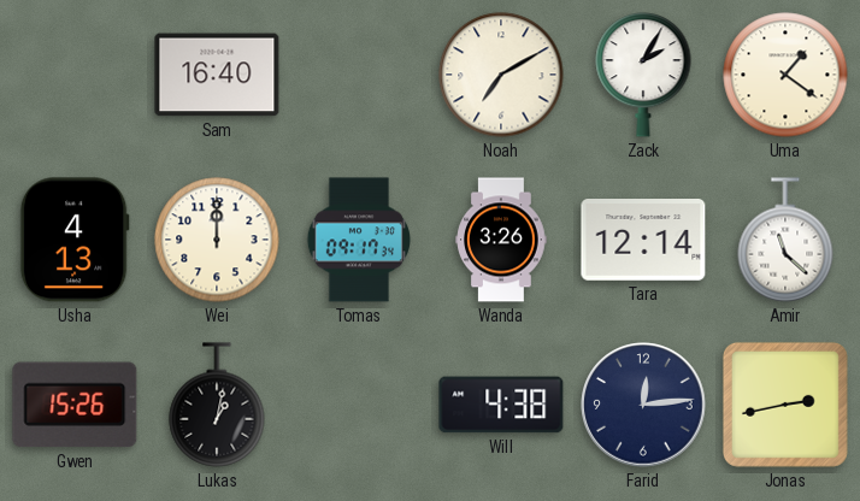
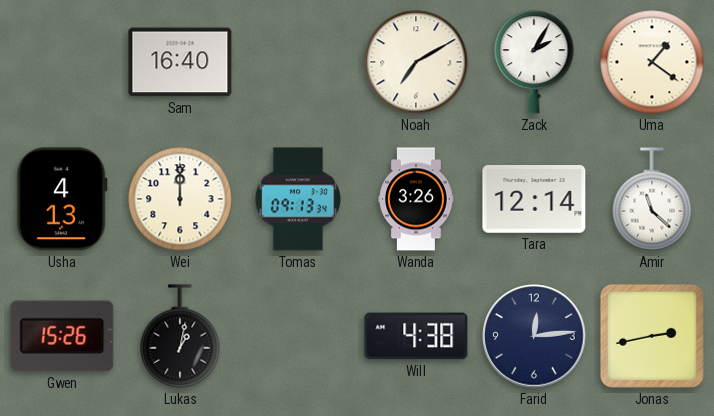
Tomas: 09:17 -> 09:13 (297, 199)
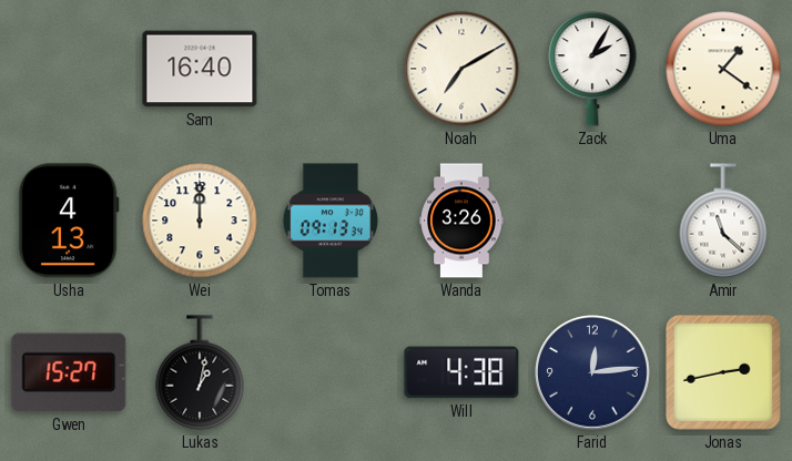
Tara: 12:14 -> none (534, 200)
Gwen: 15:26 -> 15:27 (69, 372)
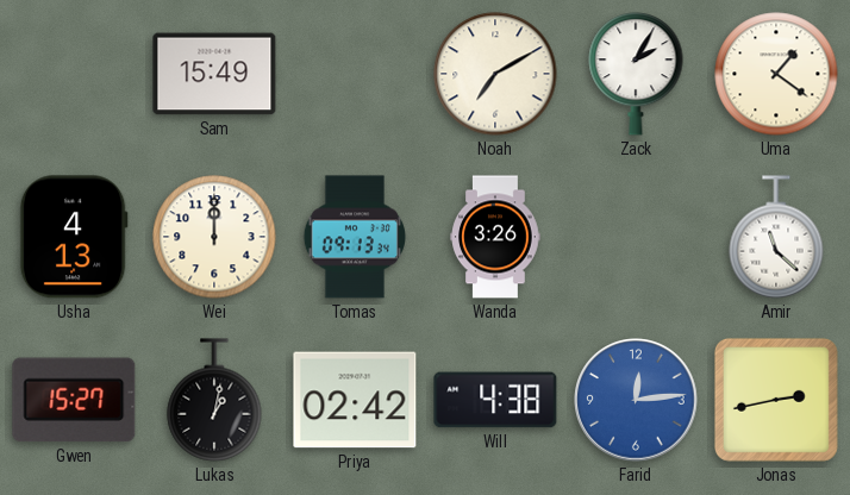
Sam: 16:40 -> 15:49 (214, 74)
Priya: none -> 02:42 (355, 400)
Farid dial: navy -> blue (636, 400)
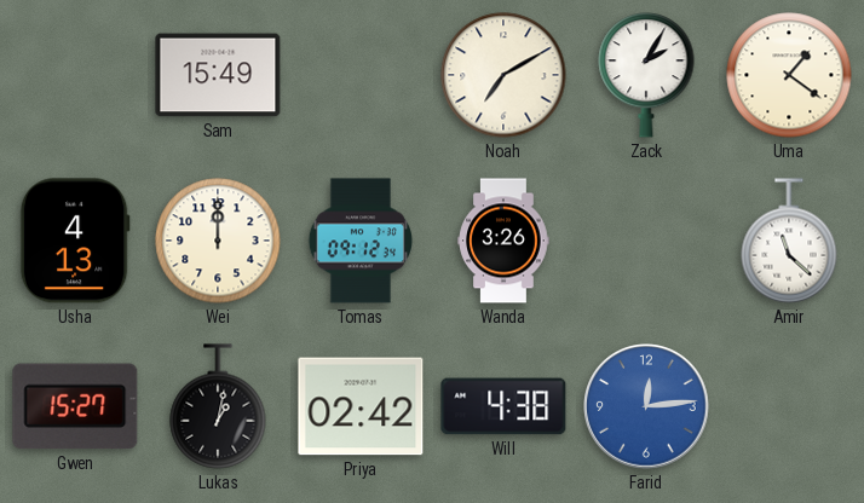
Tomas: 09:13 -> 09:12 (359, 241)
Jonas: 2:43 -> none (776, 400)
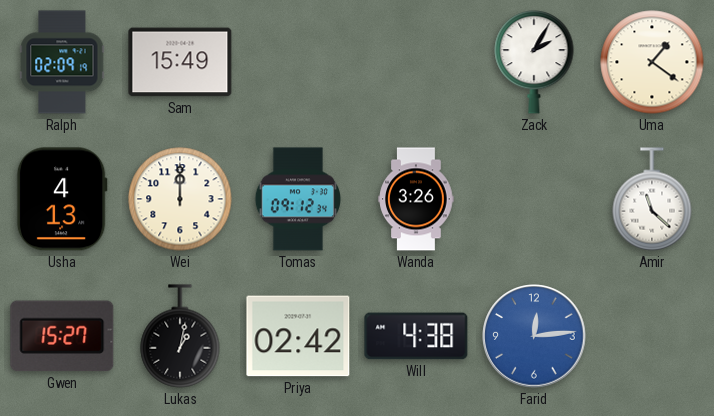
Ralph: none -> 02:09 (62, 62)
Noah: 7:10 -> none (503, 75)
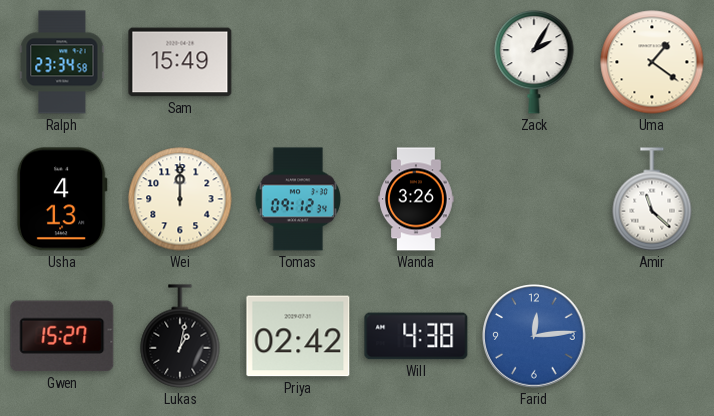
Ralph: 02:09 -> 23:34 (62, 62)
